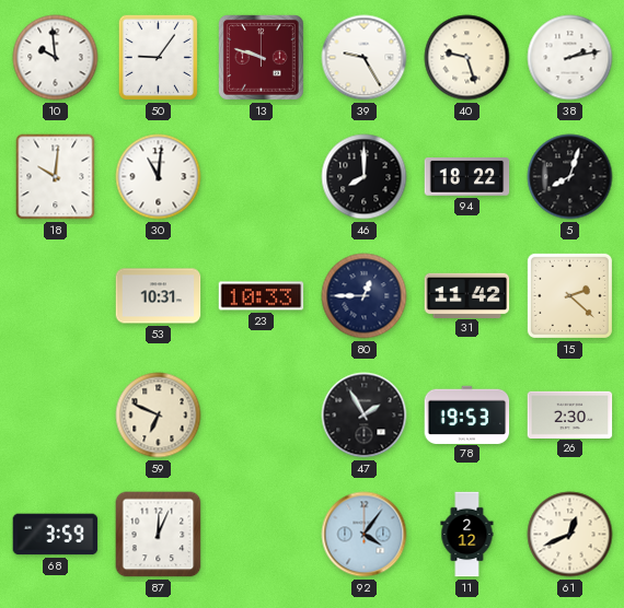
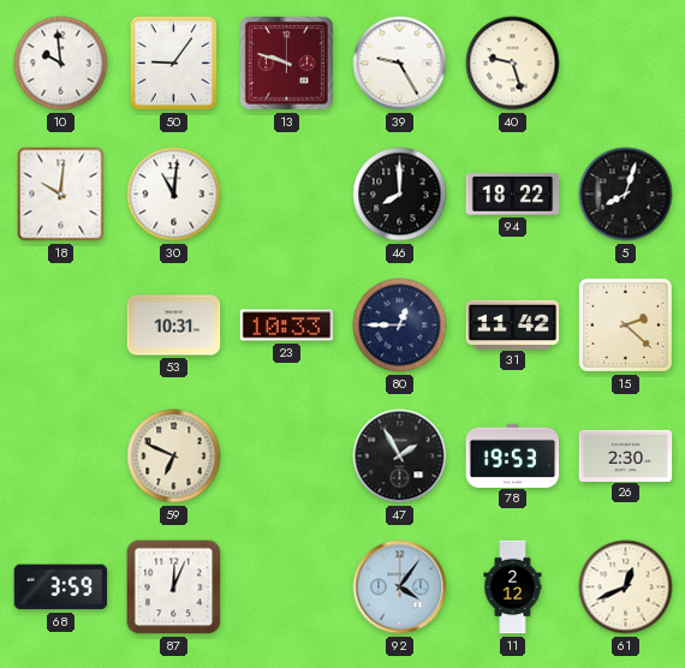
38: 2:13 -> none (570, 58)
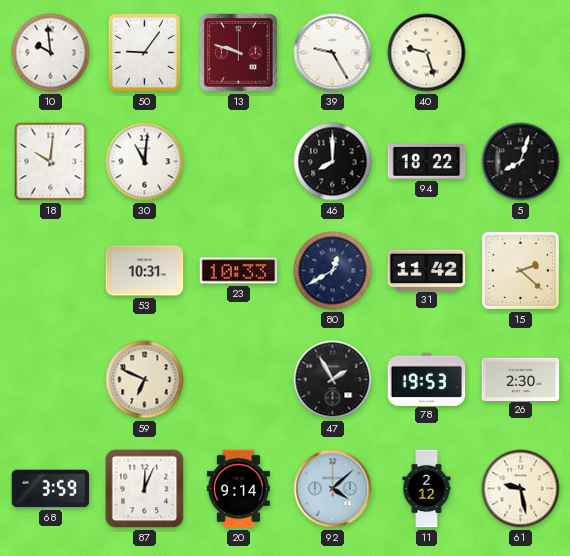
80: 12:45 -> 12:40 (333, 271)
20: none -> 9:14 (238, 489)
92: 4:06 -> 4:08 (333, 489)
61: 12:41 -> 9:28 (521, 489)
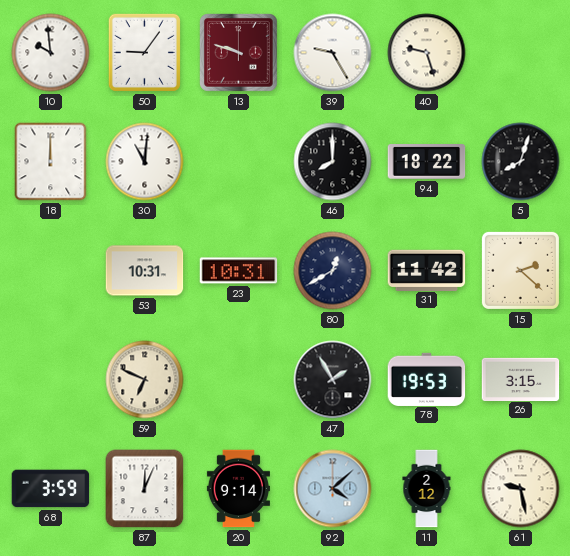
18: 10:01 -> 12:00 (51, 162)
23: 10:33 -> 10:31 (239, 271)
26: 2:30 -> 3:15 (521, 379)
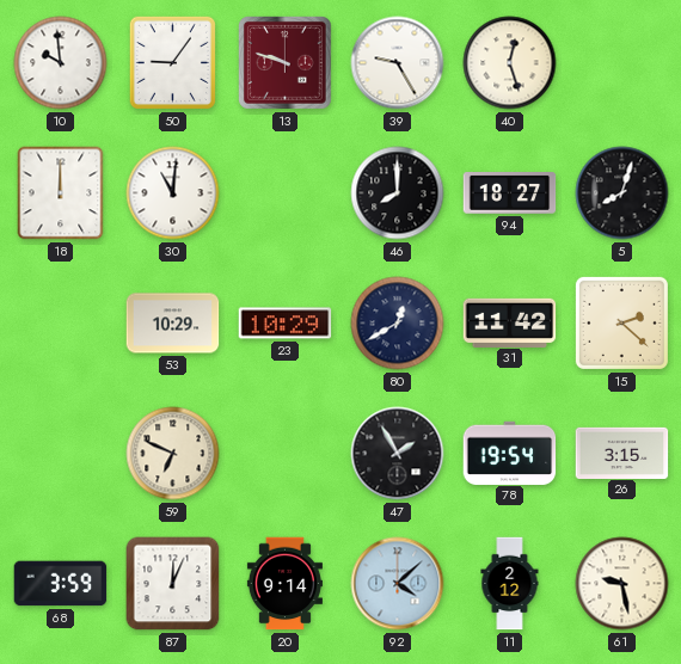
40: 9:27 -> 12:27 (510, 63)
94: 18:22 -> 18:27 (510, 193)
53: 10:31 -> 10:29 (173, 324)
23: 10:31 -> 10:29 (286, 324)
78: 19:53 -> 19:54 (510, 453)
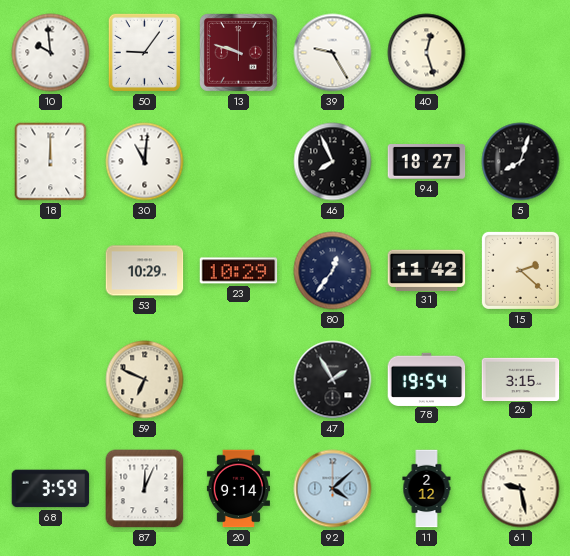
46: 8:00 -> 7:56 (333, 162)
80: 12:40 -> 12:36 (333, 271)
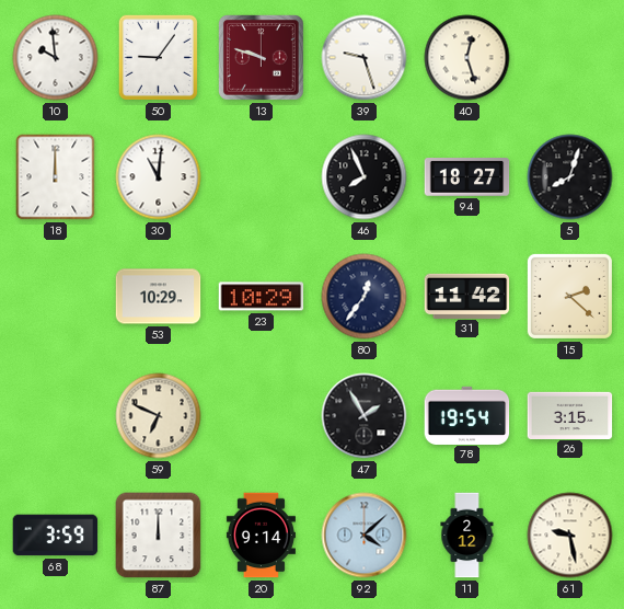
39: 9:25 -> 9:27 (365, 58)
87: 12:04 -> 12:00 (159, 536)
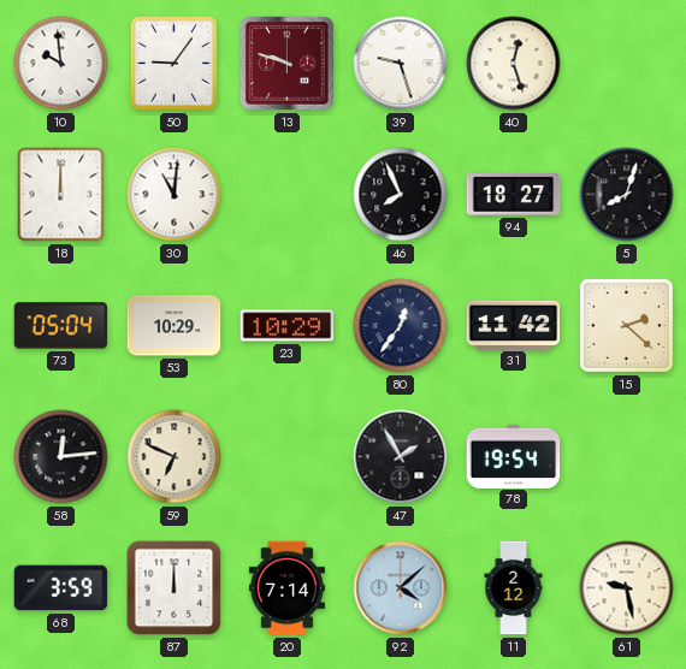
73: none -> 05:04 (61, 326)
58: none -> 12:14 (61, 457)
26: 3:15 -> none (570, 415)
20: 9:14 -> 7:14 (286, 588)
